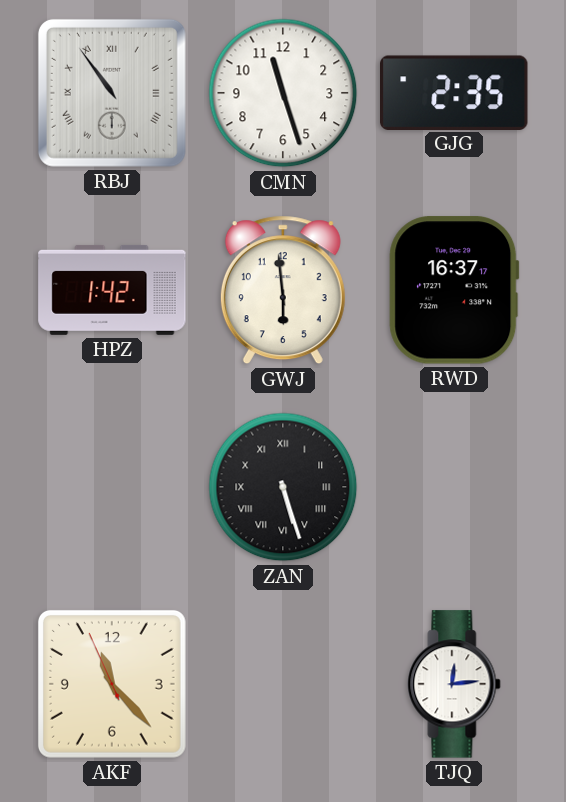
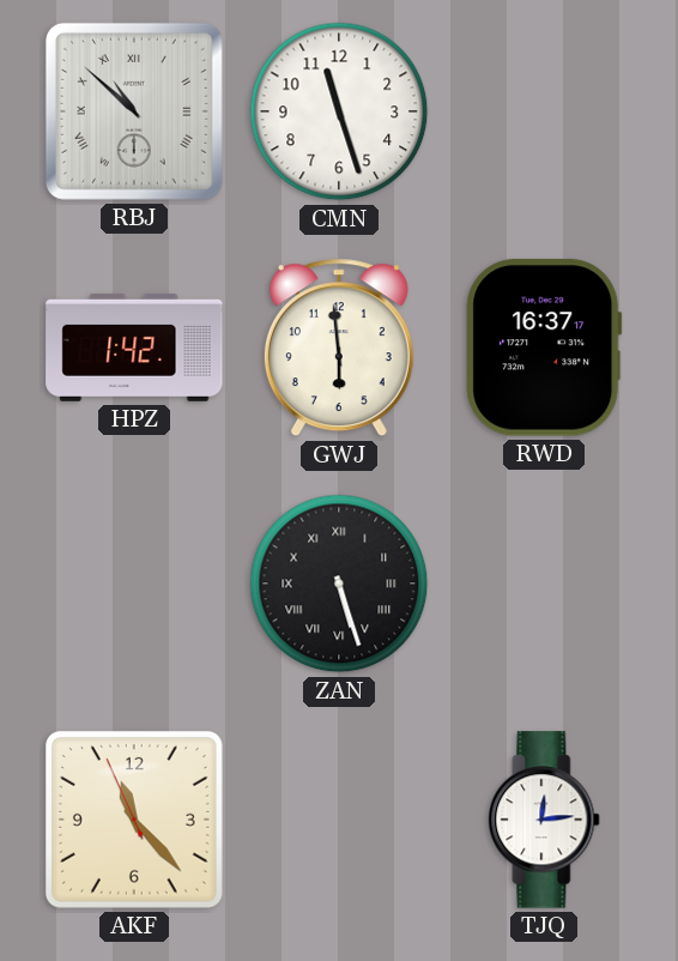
RBJ: 10:54 -> 10:52 (134, 111)
GJG: 2:35 -> none (455, 92)
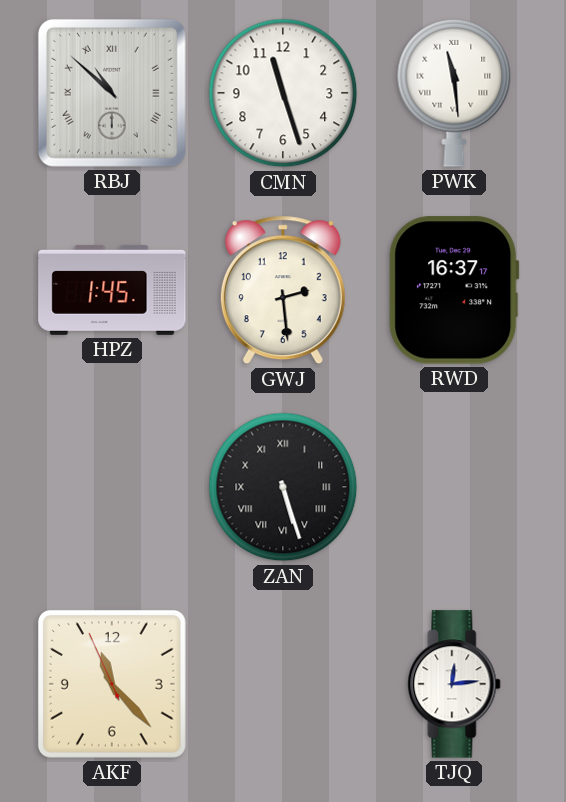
PWK: none -> 11:29 (454, 93)
HPZ: 1:42 -> 1:45 (112, 290)
GWJ: 5:59 -> 2:29 (283, 290)
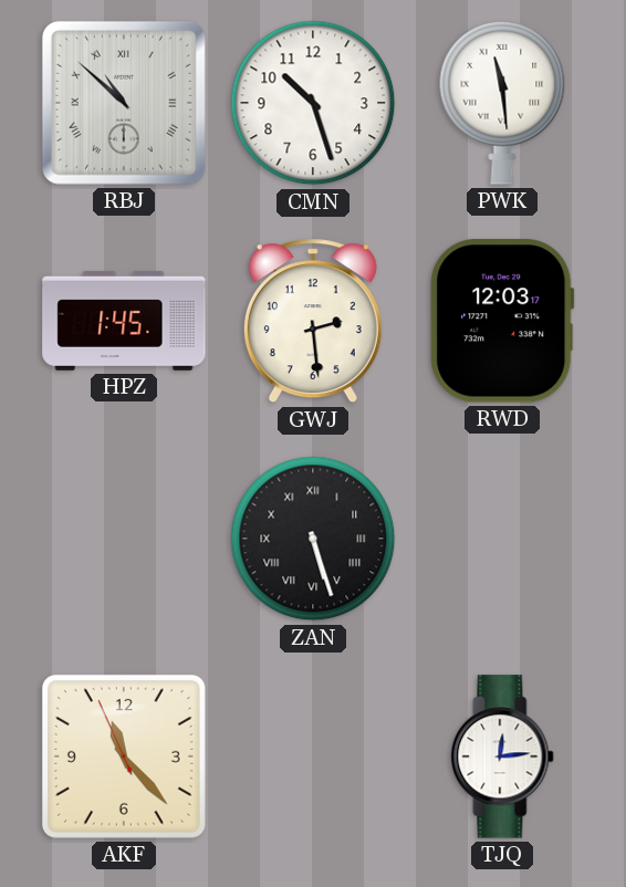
CMN: 11:27 -> 10:27 (313, 103)
RWD: 16:37 -> 12:03 (502, 321)
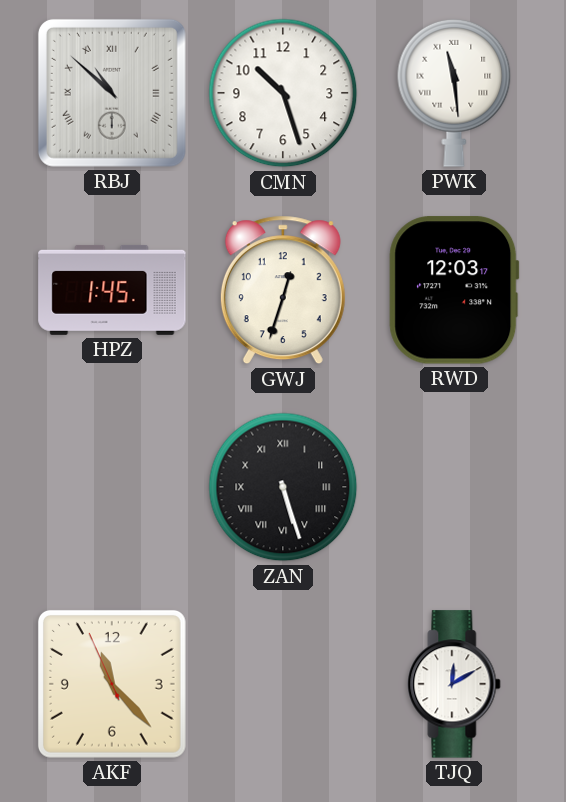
GWJ: 2:29 -> 12:33 (283, 290)
TJQ: 12:14 -> 12:10 (454, 684)
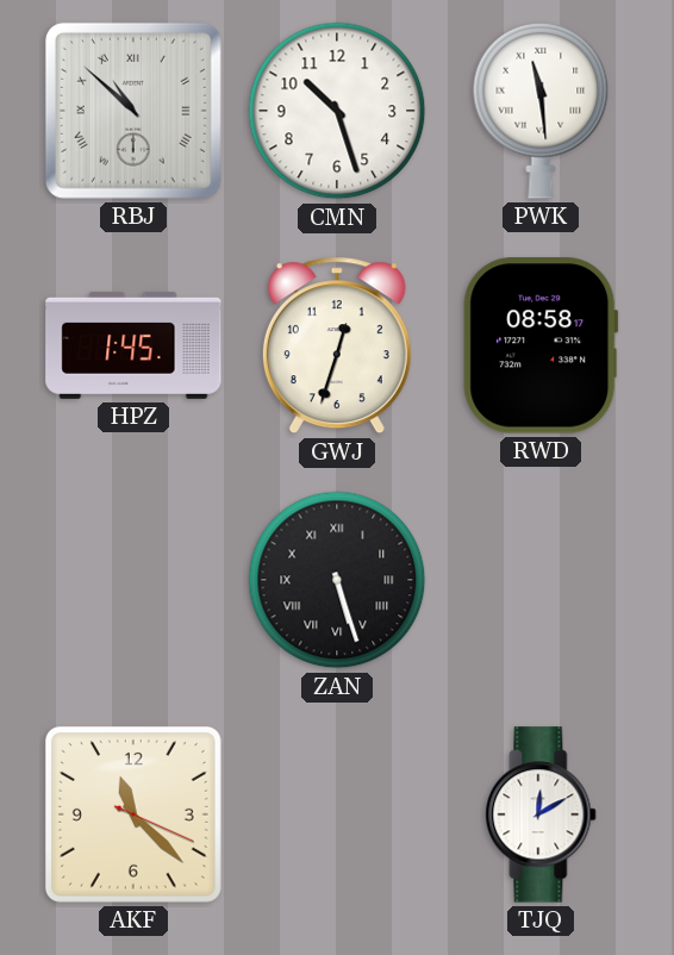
RWD: 12:03 -> 08:58 (541, 345)
AKF: 11:22:56 -> 11:22:19 (133, 814)
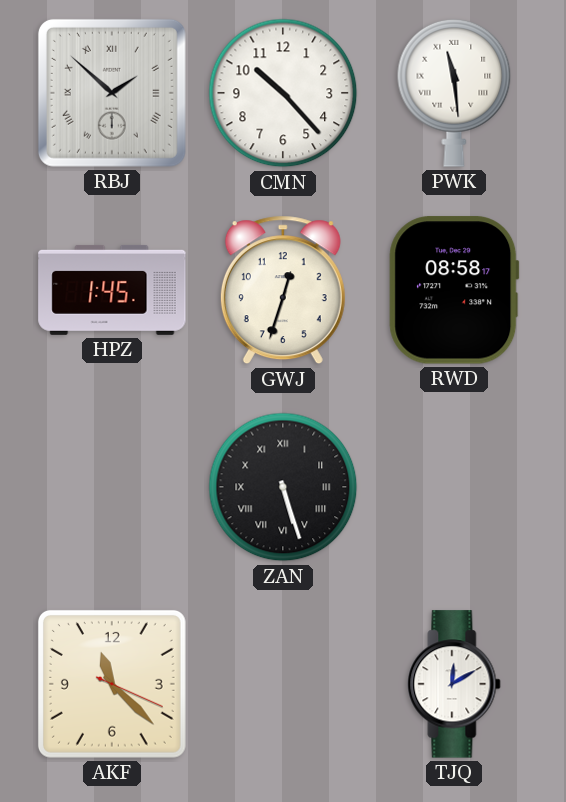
RBJ: 10:52 -> 1:52 (112, 93)
CMN: 10:27 -> 10:23 (283, 93)
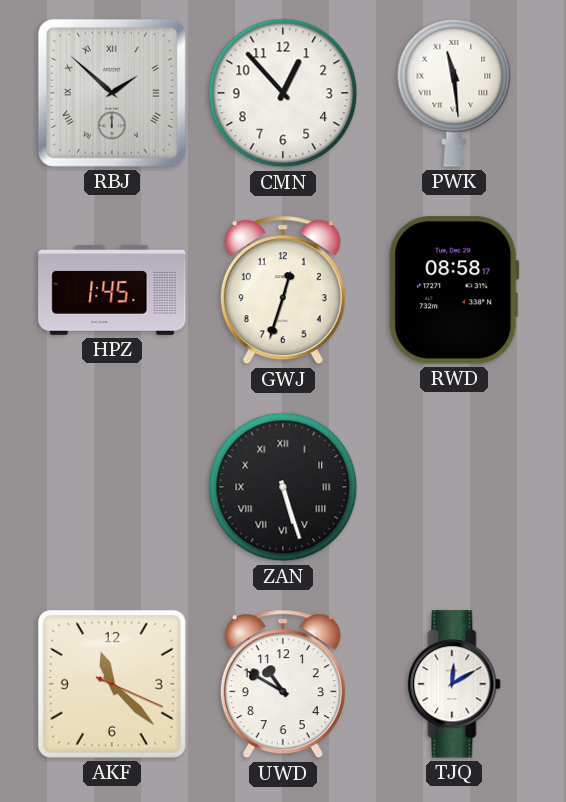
CMN: 10:23 -> 12:53 (283, 93)
UWD: none -> 10:50 (283, 684)
